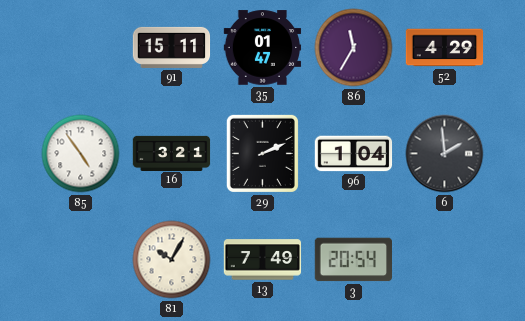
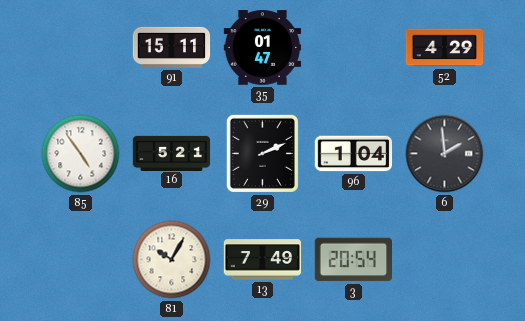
86: 11:35 -> none (354, 48)
16: 3:21 -> 5:21 (172, 153)
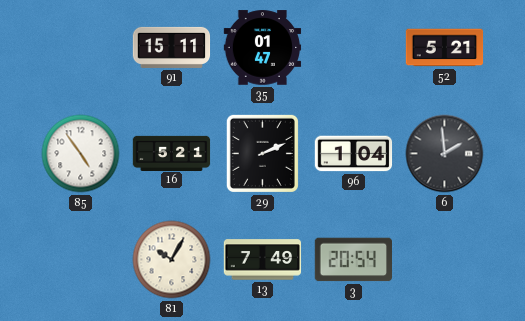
52: 4:29 -> 5:21 (445, 48)
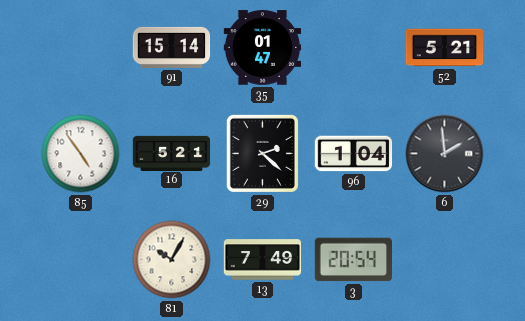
91: 15:11 -> 15:14 (172, 47)
29: 2:11 -> 2:22 (262, 153)
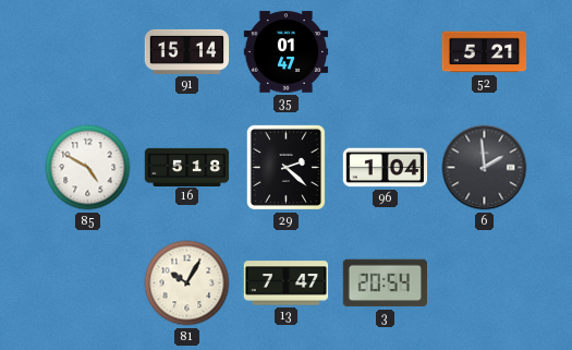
85: 4:54 -> 4:50 (88, 168)
16: 5:21 -> 5:18 (187, 167)
13: 7:49 -> 7:47 (287, 283)
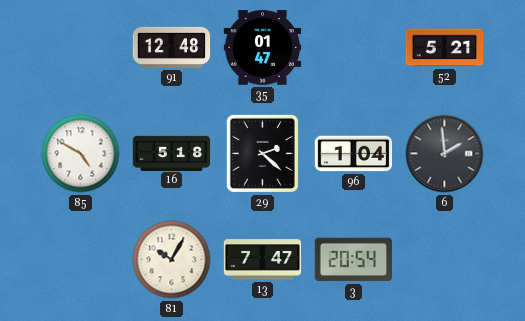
91: 15:14 -> 12:48 (172, 47)
